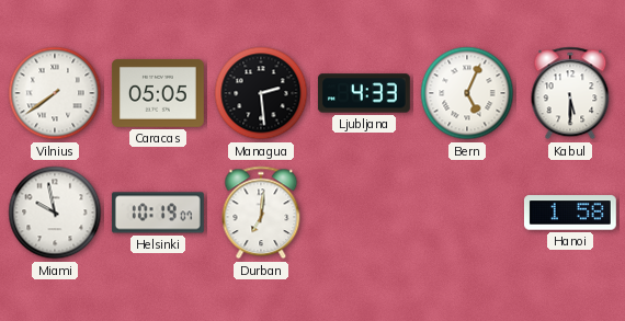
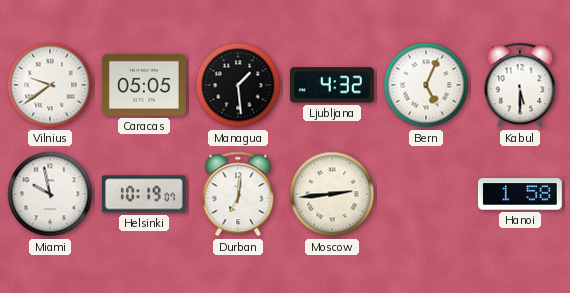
Vilnius: 7:39 -> 9:39 (50, 85)
Managua: 2:29 -> 1:29 (238, 85)
Ljubljana: 4:33 -> 4:32 (332, 85)
Moscow: none -> 2:44 (332, 194)
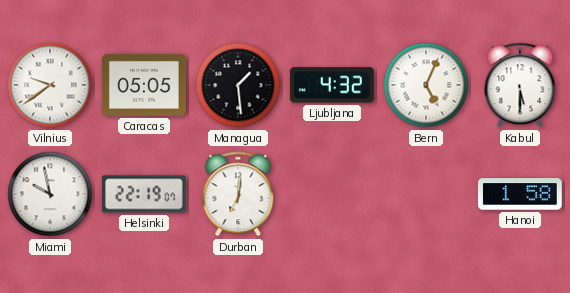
Helsinki: 10:19 -> 22:19 (144, 194)
Moscow: 2:44 -> none (332, 194)
